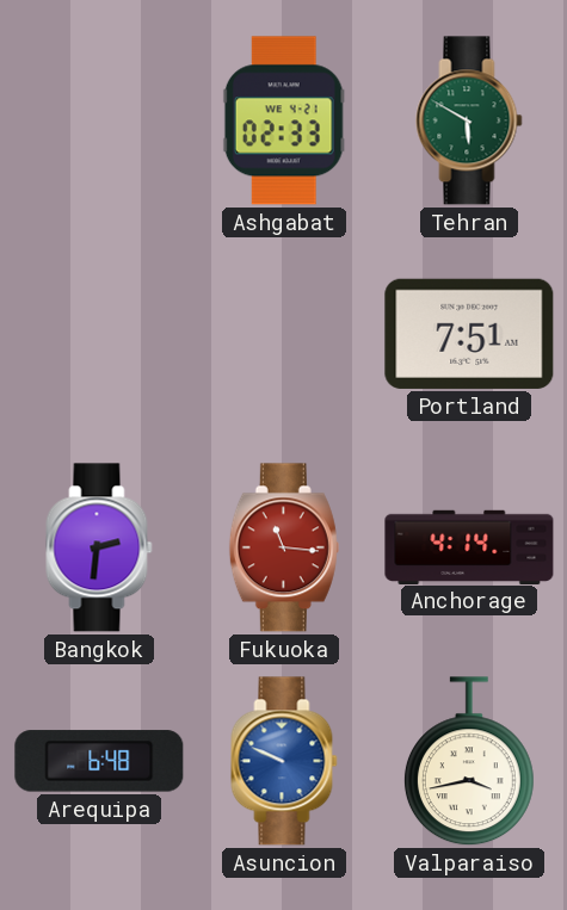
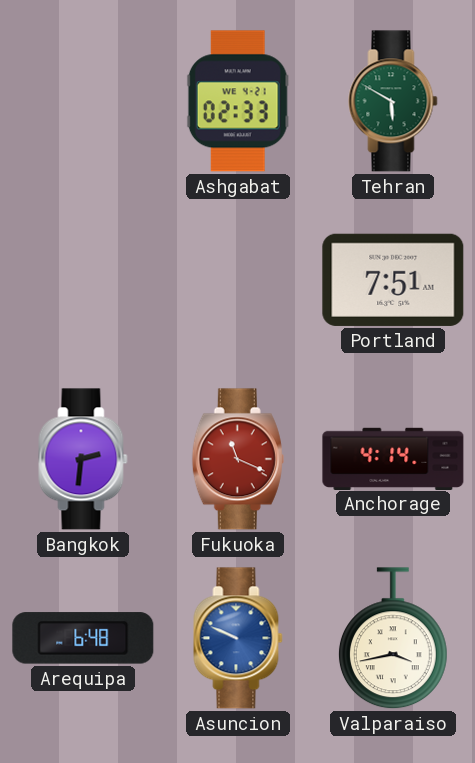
Fukuoka: 11:16 -> 11:19 (238, 459)
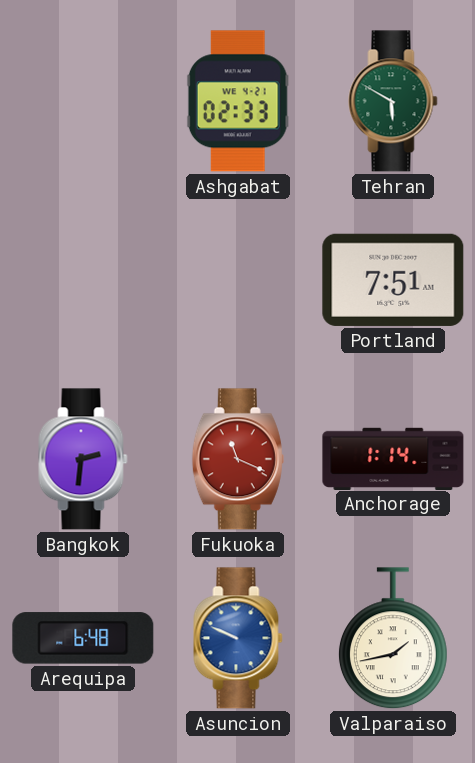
Anchorage: 4:14 -> 1:14 (393, 458)
Valparaiso: 3:43 -> 1:43 (393, 639)
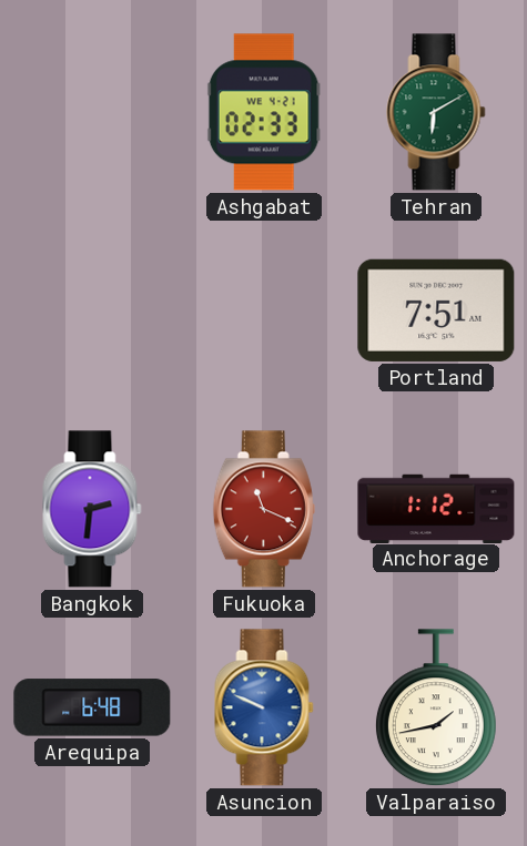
Tehran: 5:50 -> 6:10 (436, 112)
Anchorage: 1:14 -> 1:12 (436, 508)
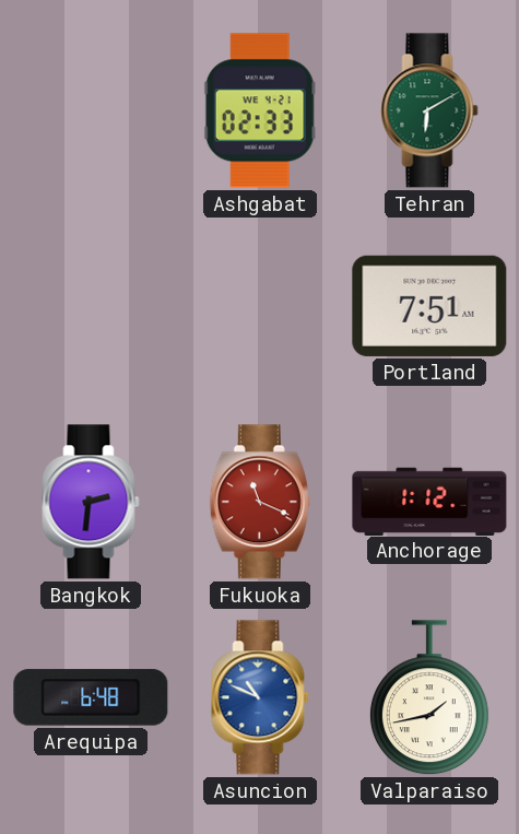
Asuncion: 9:49 -> 10:49 (260, 697)
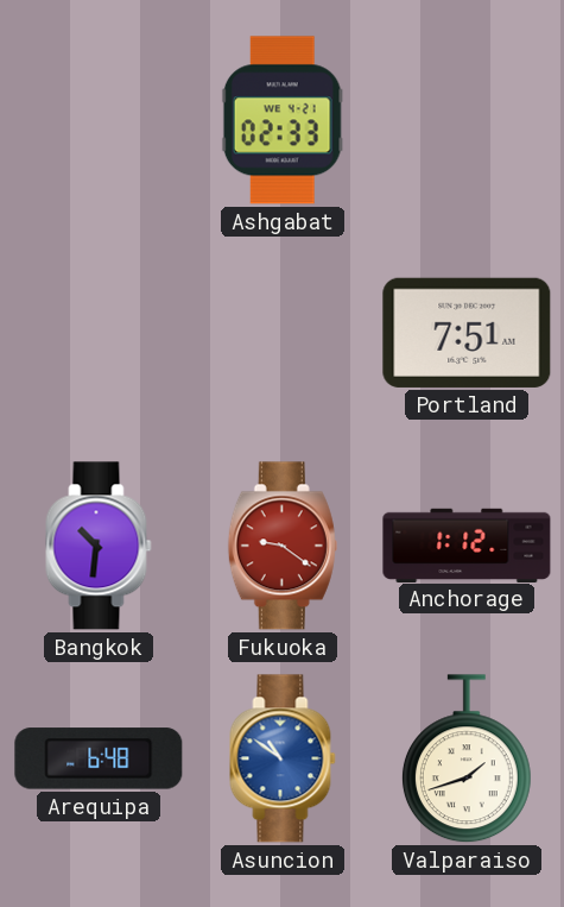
Tehran: 6:10 -> none (429, 110)
Bangkok: 2:31 -> 10:31 (99, 546)
Fukuoka: 11:19 -> 9:21 (283, 546)
Asuncion: 10:49 -> 10:51 (283, 758)
Valparaiso: 1:43 -> 1:42 (467, 760)
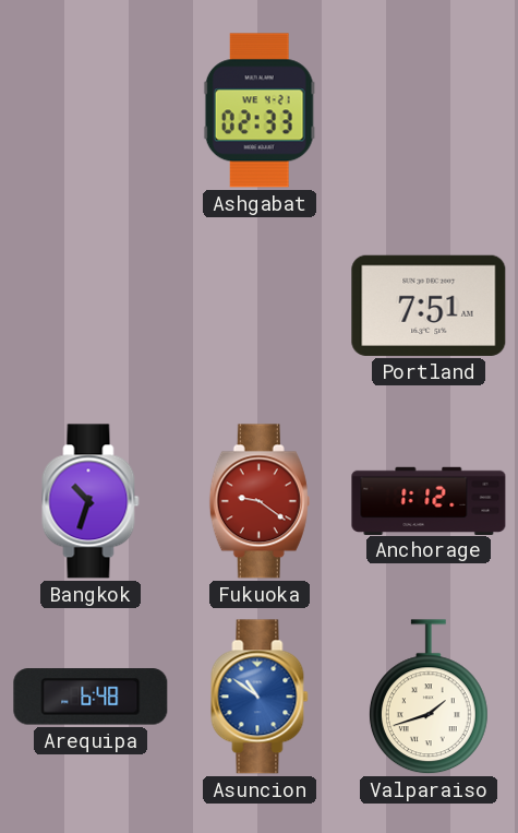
Bangkok: 10:31 -> 10:33 (91, 501)
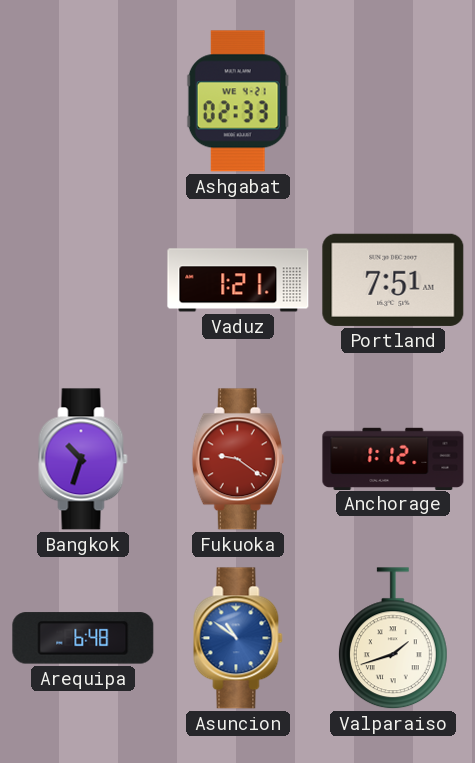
Vaduz: none -> 1:21 (238, 280)
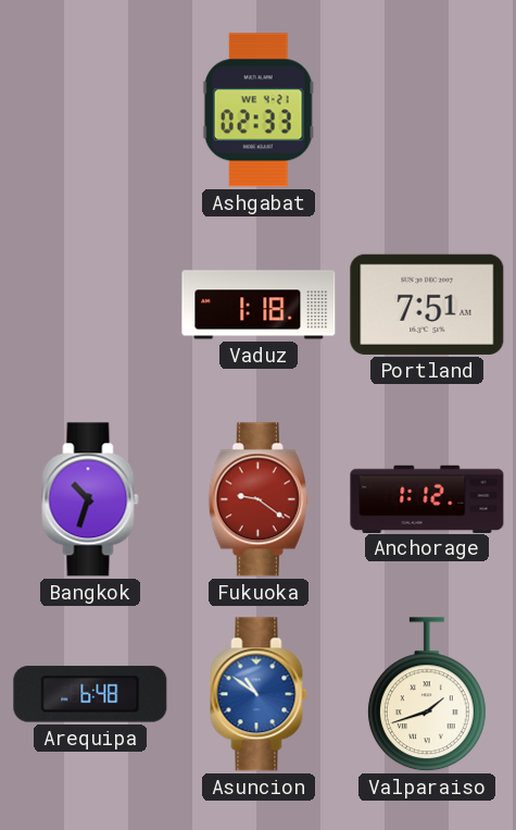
Vaduz: 1:21 -> 1:18 (259, 305)
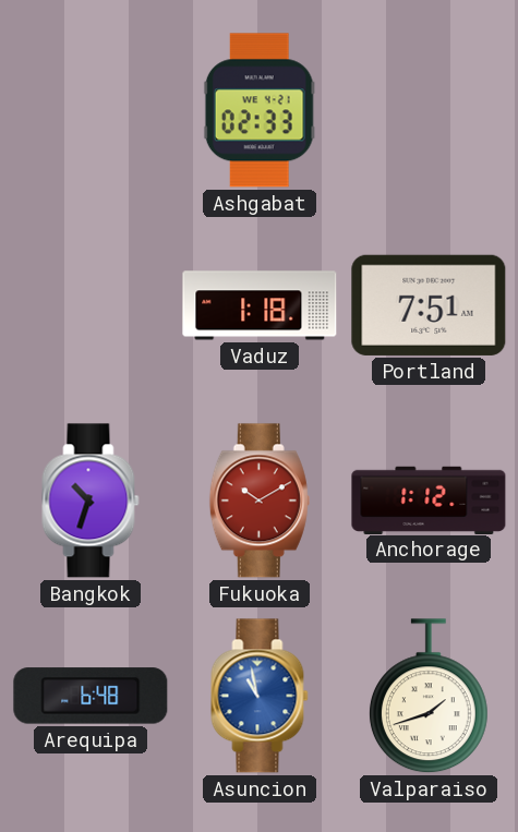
Fukuoka: 9:21 -> 10:10 (260, 501)
Asuncion: 10:51 -> 10:58 (260, 696)
